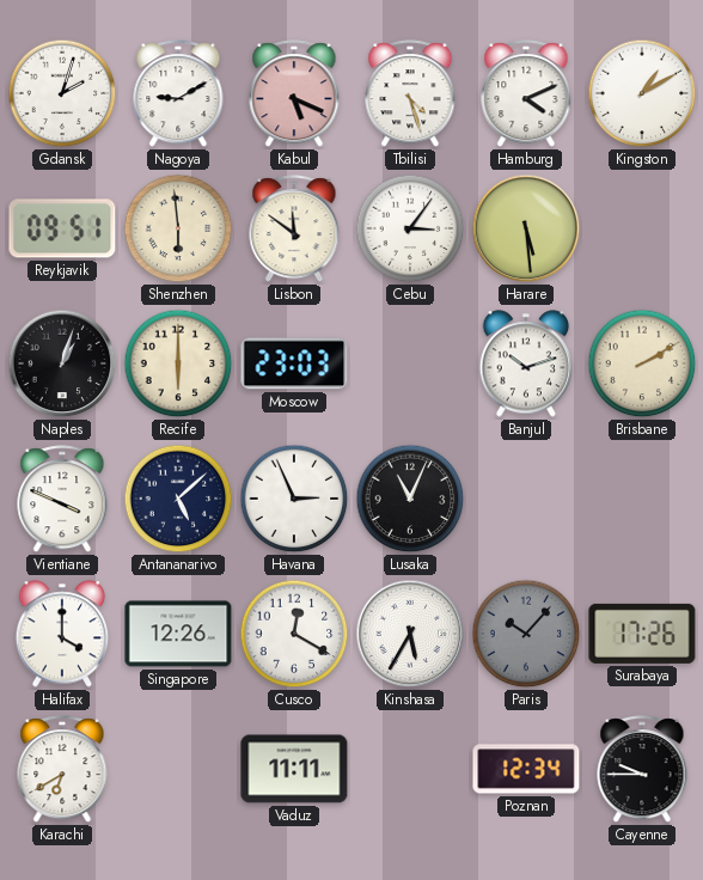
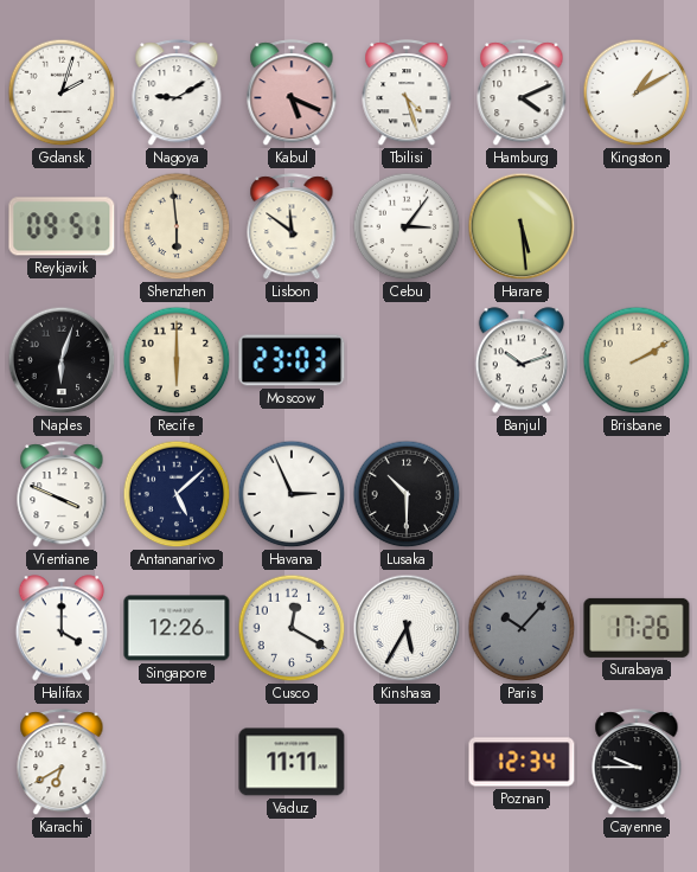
Naples: 1:03 -> 6:03 (62, 360)
Lusaka: 11:04 -> 10:30 (407, 494)
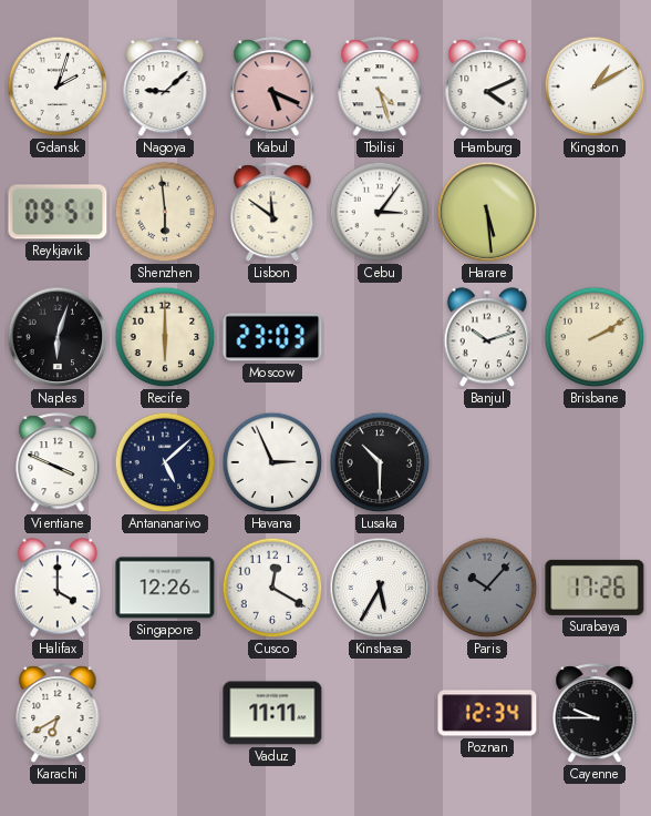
Nagoya: 9:10 -> 9:08 (165, 88)
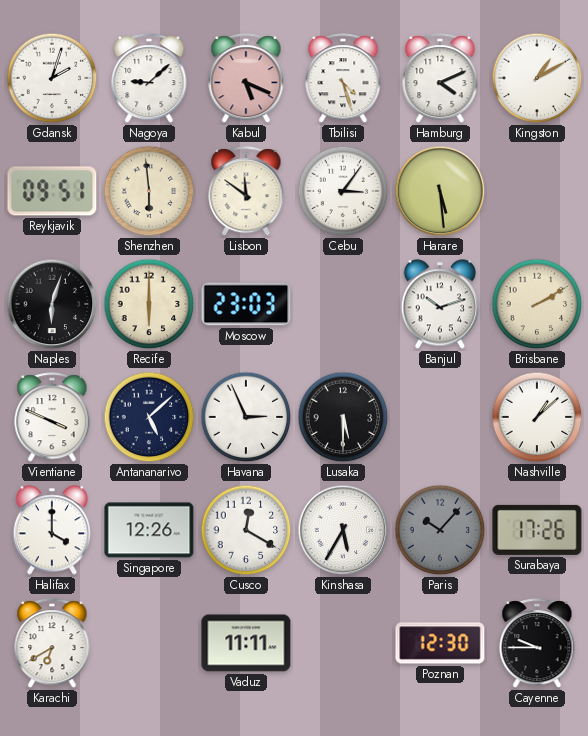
Lusaka: 10:30 -> 5:30 (343, 417)
Nashville: none -> 1:08 (537, 417)
Poznan: 12:34 -> 12:30 (440, 643)
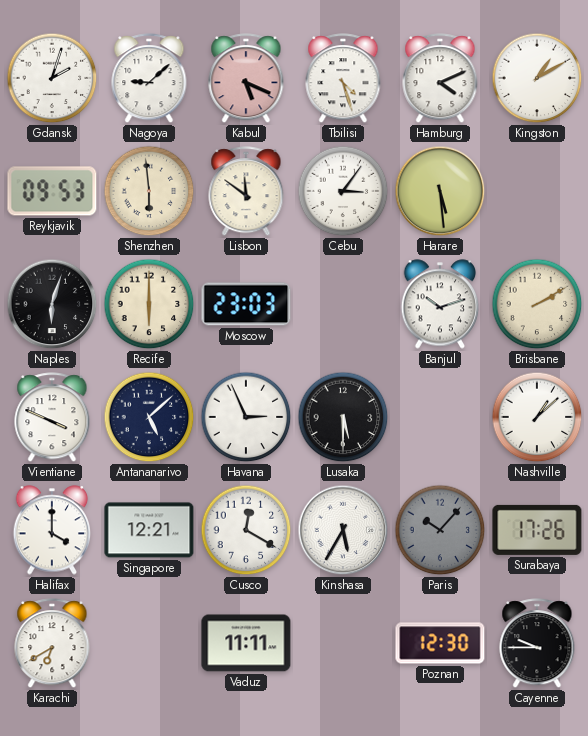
Reykjavik: 09:51 -> 09:53 (52, 191)
Singapore: 12:26 -> 12:21 (149, 530)
